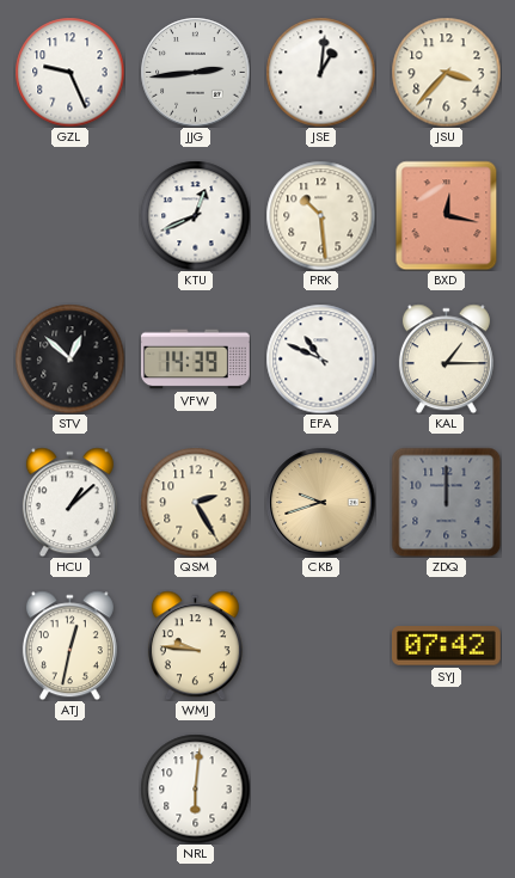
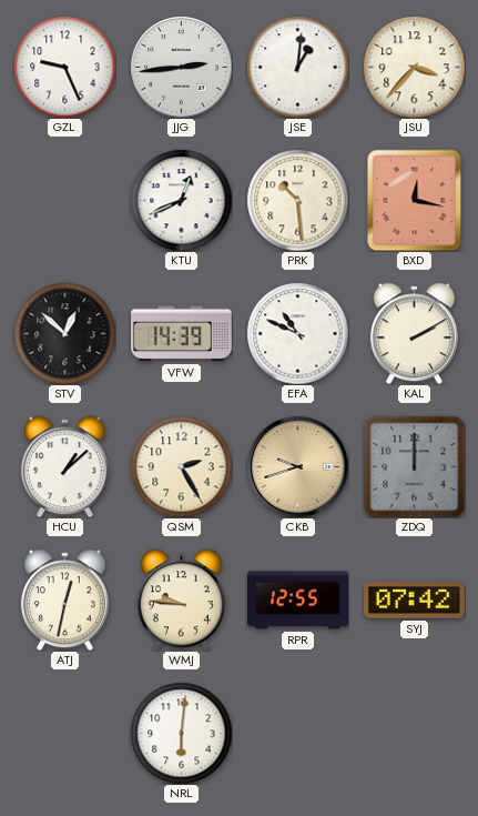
KAL: 1:15 -> 2:10 (414, 333)
RPR: none -> 12:55 (298, 601)
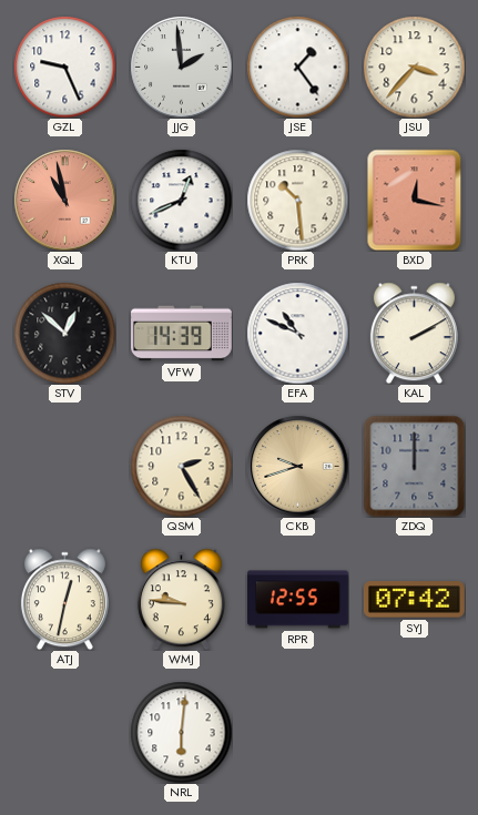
JJG: 2:44 -> 1:59 (181, 67)
JSE: 1:01 -> 1:24 (297, 67)
XQL: none -> 10:58 (64, 200)
HCU: 1:08 -> none (64, 466)
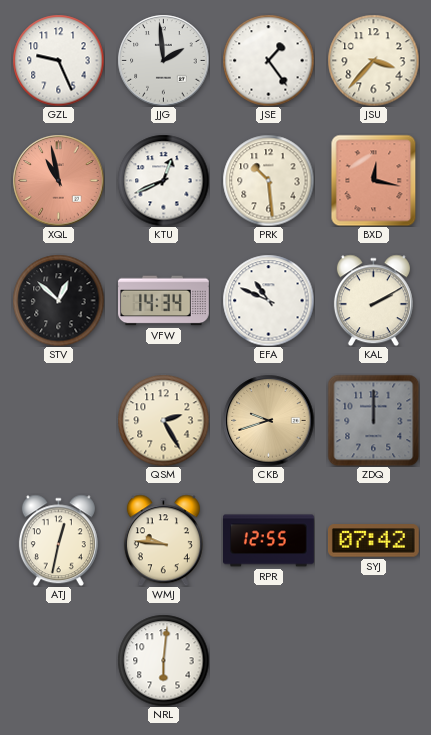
VFW: 14:39 -> 14:34 (164, 301)
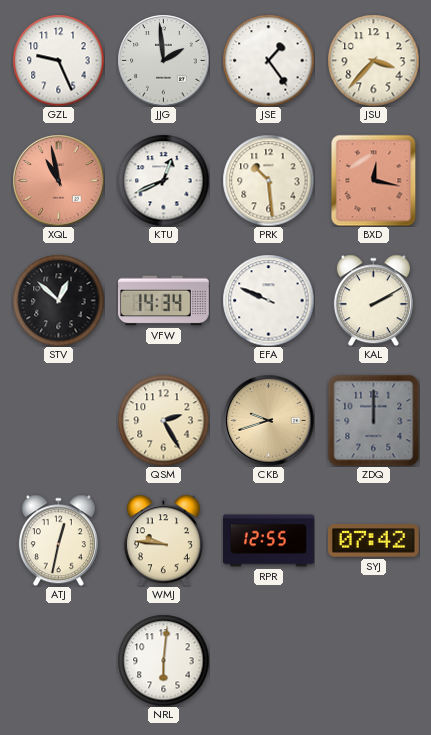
EFA: 10:49 -> 9:49 (268, 300)
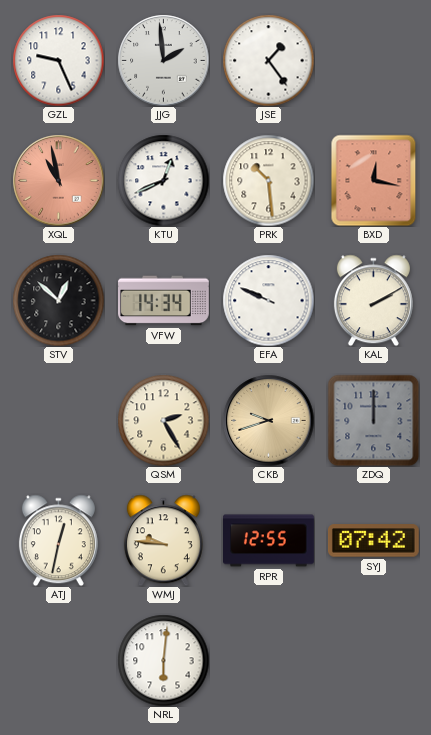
JSU: 3:37 -> none (373, 60)
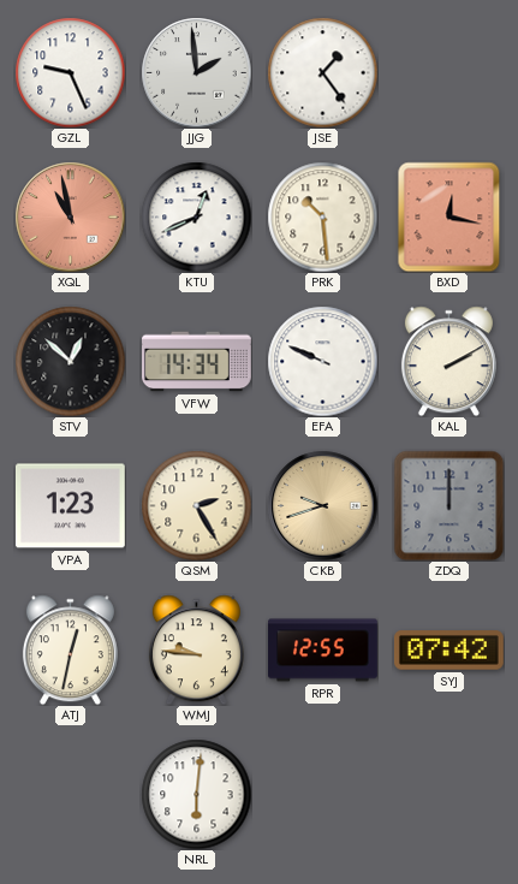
VPA: none -> 1:23 (70, 506)
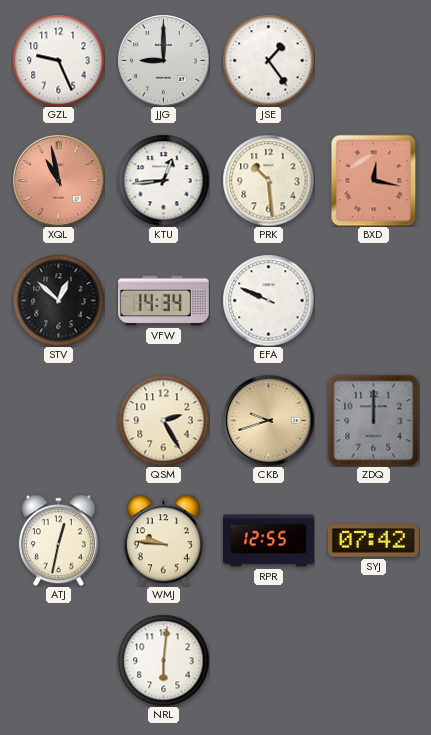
JJG: 1:59 -> 9:00 (163, 60)
KTU: 12:41 -> 12:44 (163, 180)
KAL: 2:10 -> none (448, 361)
VPA: 1:23 -> none (70, 506)
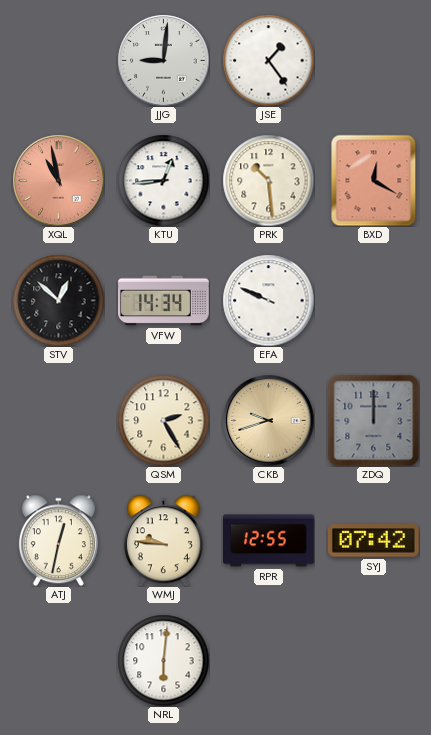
GZL: 9:26 -> none (58, 60)
JJG: 9:00 -> 9:01 (163, 60)
BXD: 12:17 -> 12:20 (374, 180)
